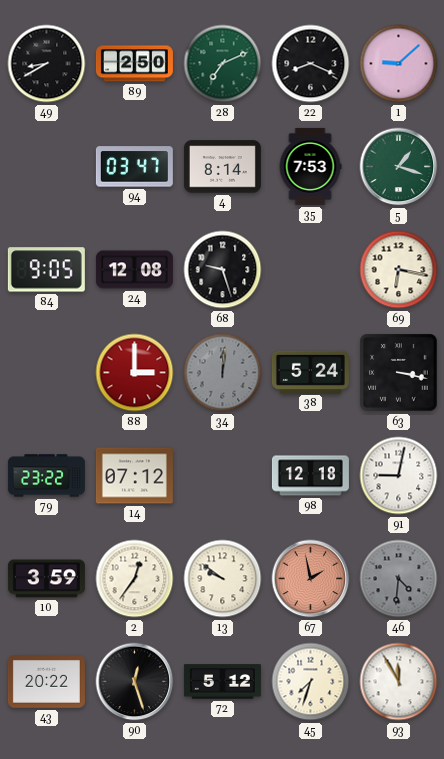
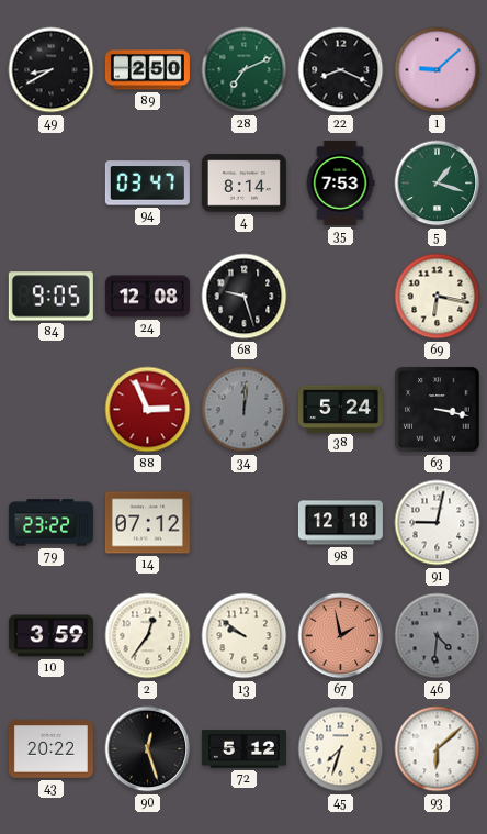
88: 3:00 -> 2:56 (148, 410)
93: 11:55 -> 6:08 (438, 749)
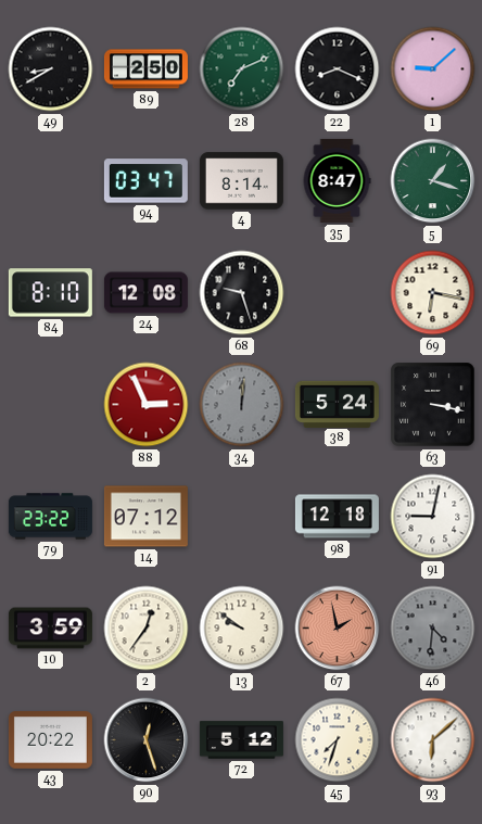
35: 7:53 -> 8:47 (337, 180)
84: 9:05 -> 8:10 (50, 293)
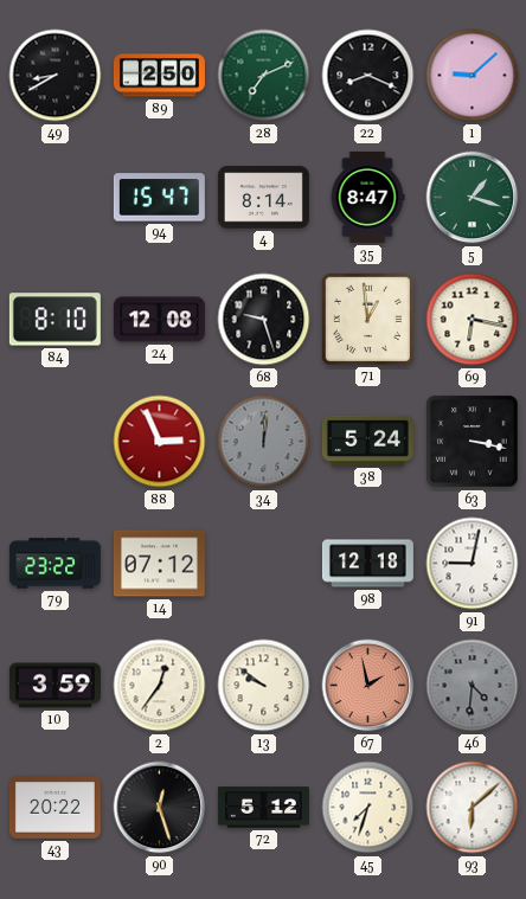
94: 03:47 -> 15:47 (159, 198)
71: none -> 12:59 (367, 319)
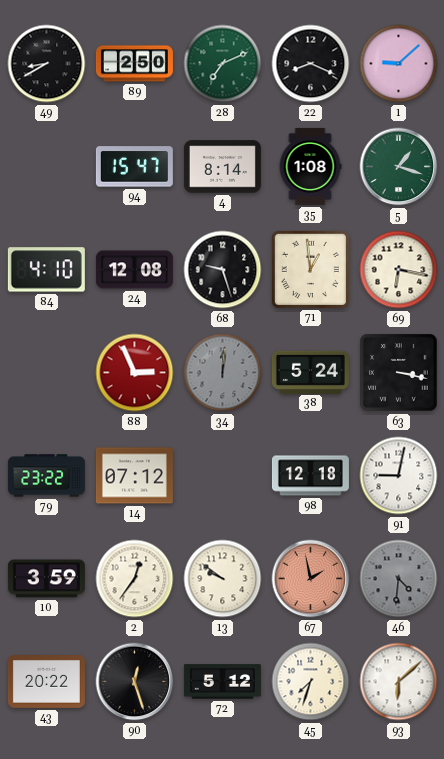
35: 8:47 -> 1:08 (310, 166)
84: 8:10 -> 4:10 (46, 270)
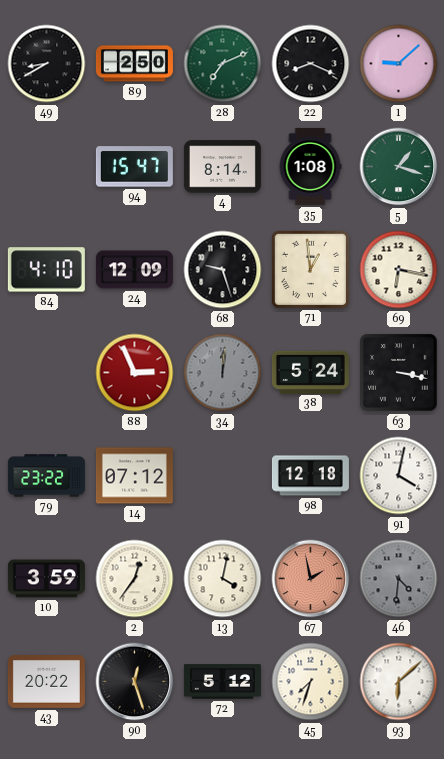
24: 12:08 -> 12:09 (134, 270)
91: 9:02 -> 4:02 (399, 476)
13: 9:51 -> 4:02 (223, 579)
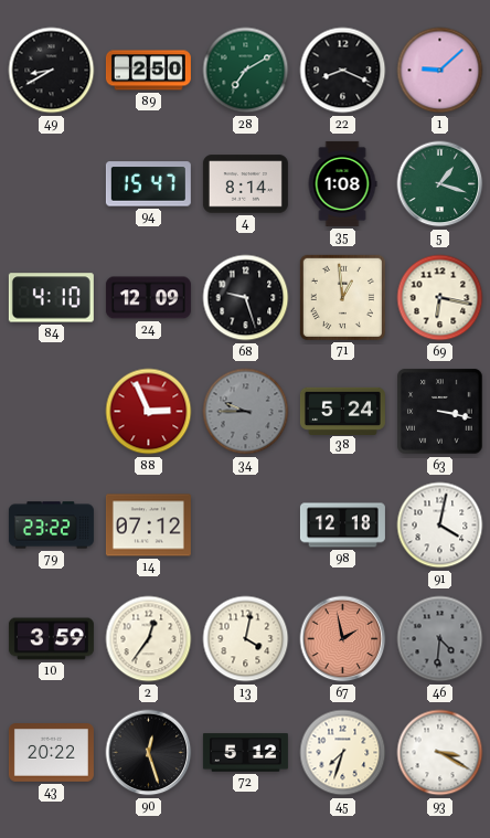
28: 7:11 -> 7:10 (246, 71)
34: 12:01 -> 9:45 (246, 412)
93: 6:08 -> 3:20 (440, 753)
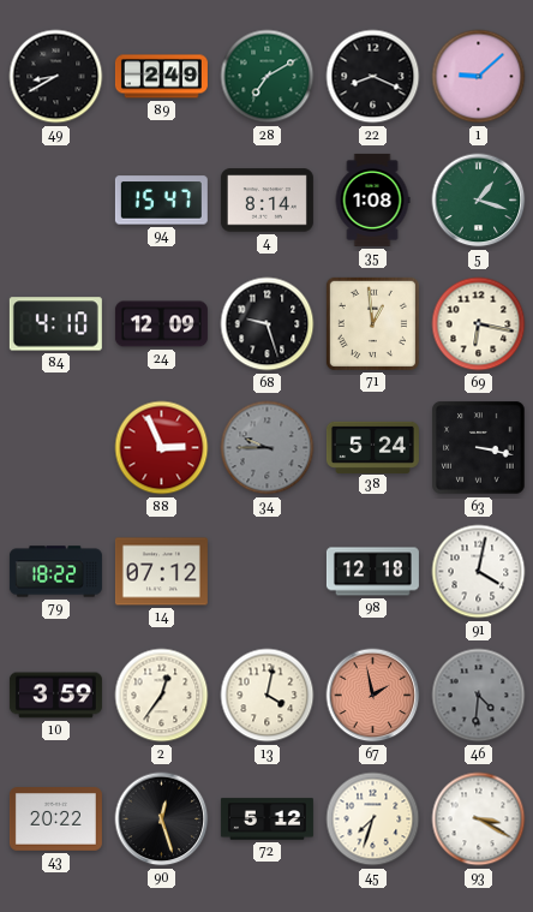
89: 2:50 -> 2:49 (161, 77)
79: 23:22 -> 18:22 (55, 572)
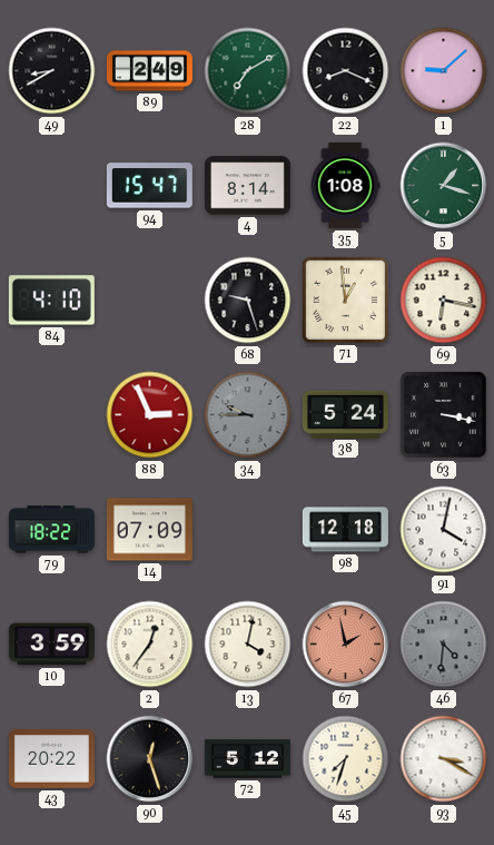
24: 12:09 -> none (161, 324)
14: 07:12 -> 07:09 (149, 530)
